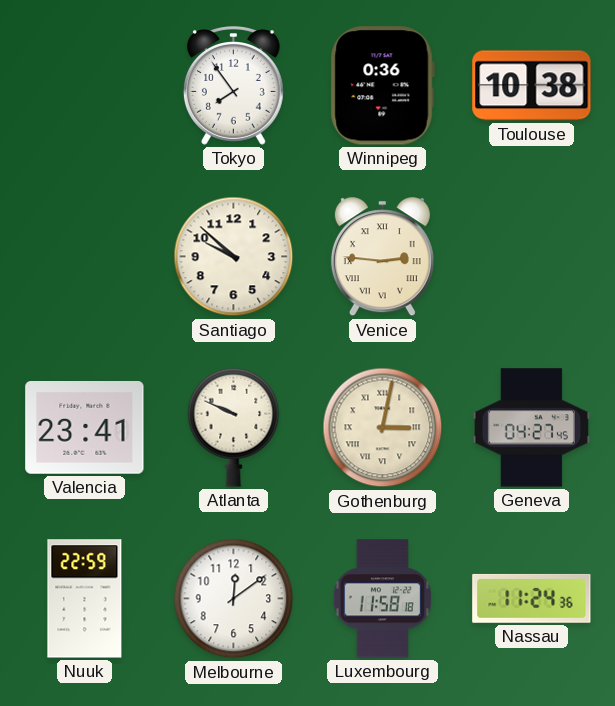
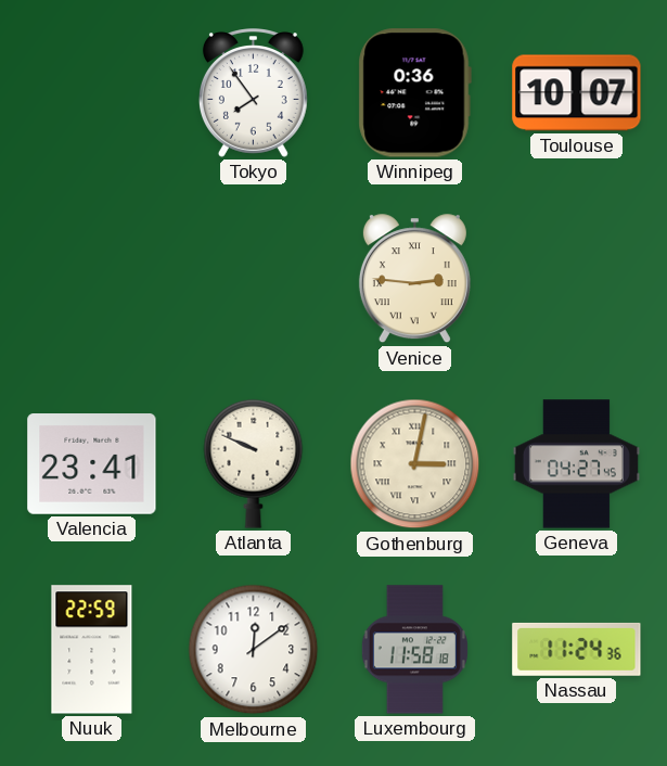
Toulouse: 10:38 -> 10:07 (577, 93)
Santiago: 9:52 -> none (234, 257)
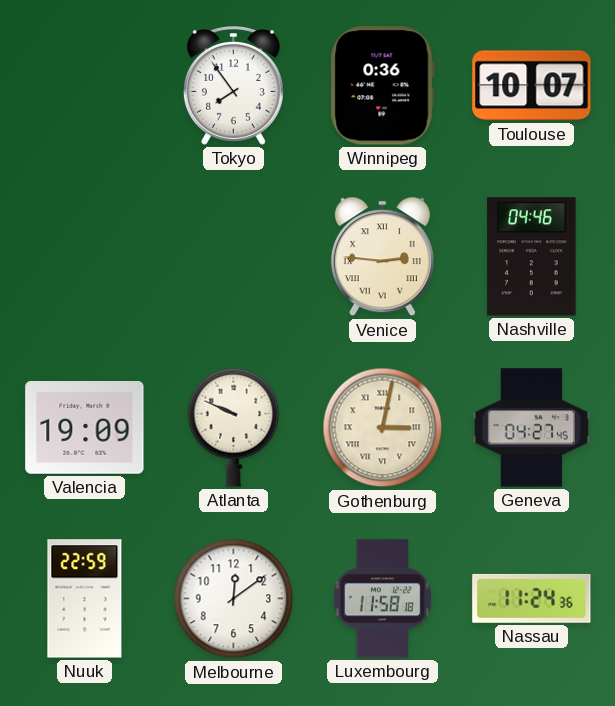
Nashville: none -> 04:46 (532, 257)
Valencia: 23:41 -> 19:09 (85, 428)
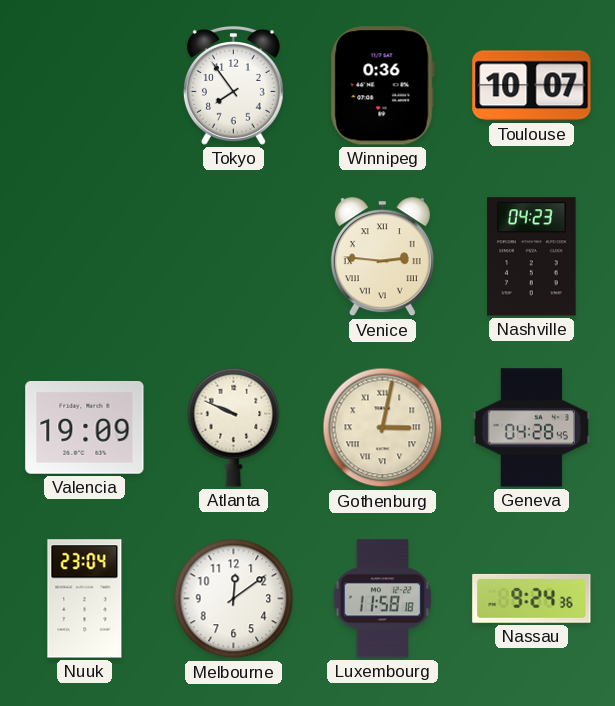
Nashville: 04:46 -> 04:23 (532, 257)
Geneva: 04:27 -> 04:28 (531, 428)
Nuuk: 22:59 -> 23:04 (85, 599)
Nassau: 11:24 -> 9:24 (532, 598)
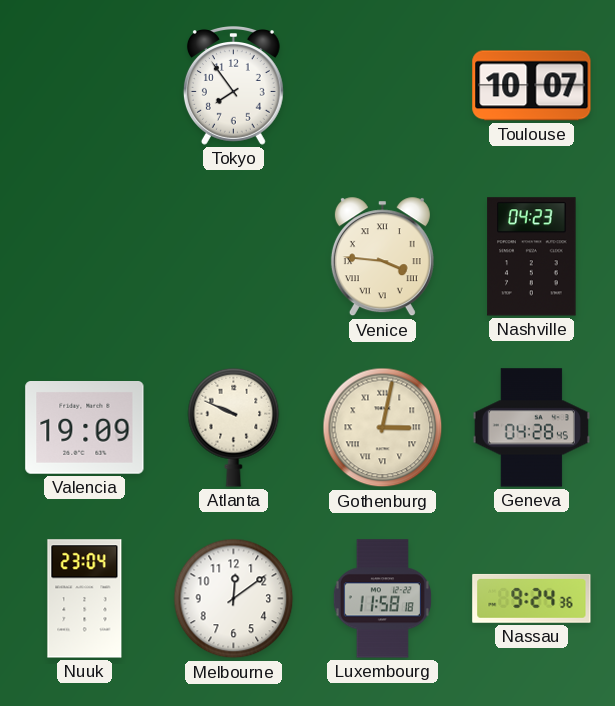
Winnipeg: 0:36 -> none (382, 86)
Venice: 2:46 -> 3:46 (382, 257)
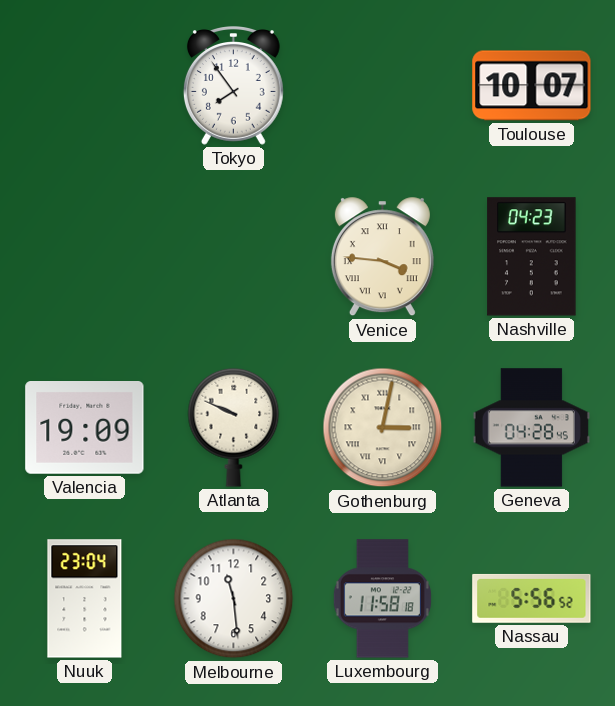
Melbourne: 12:09 -> 11:29 (234, 599)
Nassau: 9:24 -> 5:56 (532, 598)
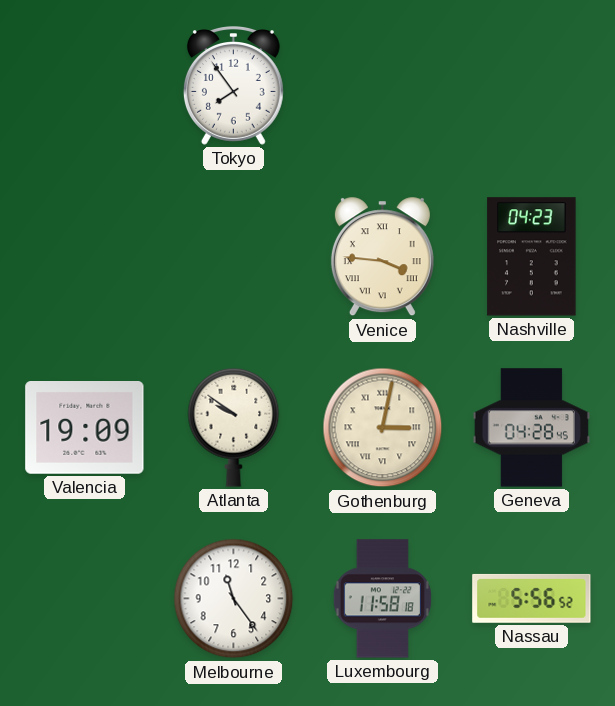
Toulouse: 10:07 -> none (532, 86)
Atlanta: 9:49 -> 9:51 (234, 427)
Nuuk: 23:04 -> none (85, 599)
Melbourne: 11:29 -> 11:24 (234, 599)
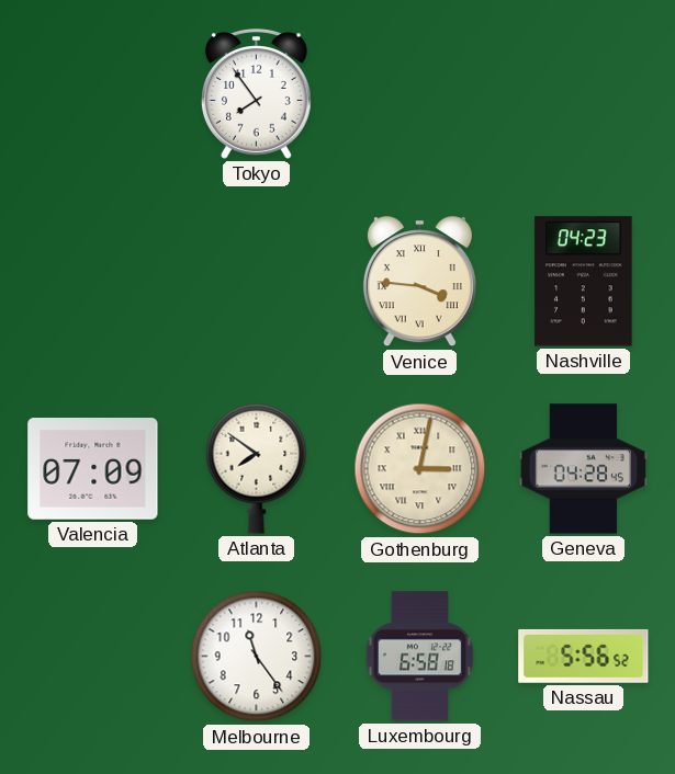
Valencia: 19:09 -> 07:09 (93, 469)
Atlanta: 9:51 -> 7:51 (257, 468)
Luxembourg: 11:58 -> 6:58 (419, 657)
